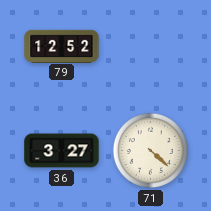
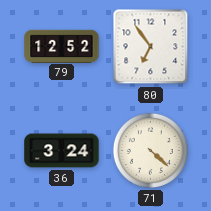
80: none -> 6:54 (151, 47)
36: 3:27 -> 3:24 (62, 151)
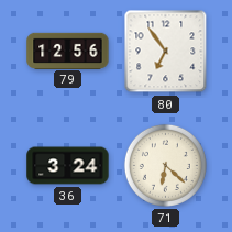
79: 12:52 -> 12:56 (68, 51)
71: 4:22 -> 6:22 (165, 165)
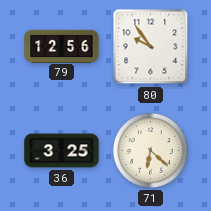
80: 6:54 -> 9:54 (151, 47)
36: 3:24 -> 3:25 (62, 151)
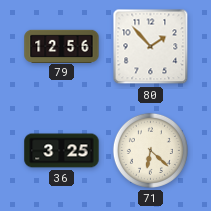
80: 9:54 -> 1:53 (151, 47)
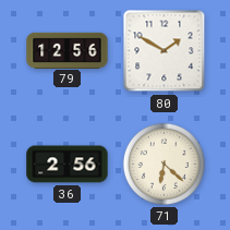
80: 1:53 -> 1:50 (165, 51)
36: 3:25 -> 2:56 (68, 165)
